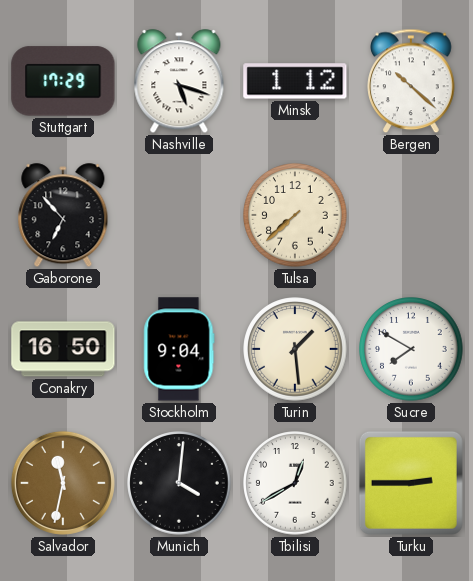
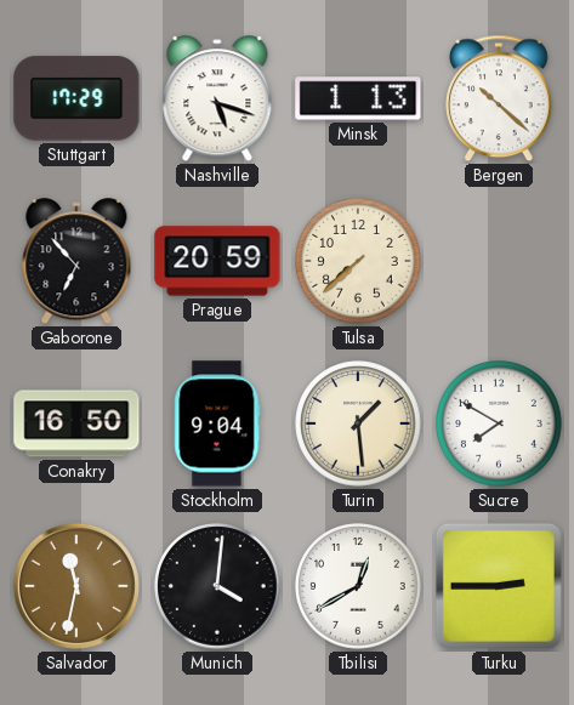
Minsk: 1:12 -> 1:13 (358, 98)
Prague: none -> 20:59 (217, 261)
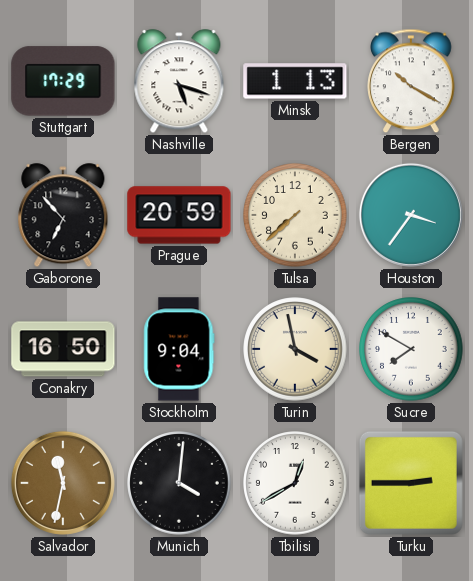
Bergen: 10:22 -> 10:20 (411, 81)
Houston: none -> 3:36 (411, 215)
Turin: 1:29 -> 3:58 (295, 349)
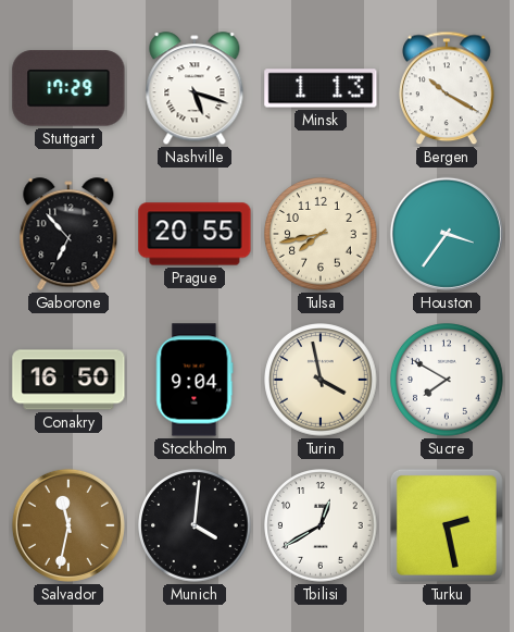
Prague: 20:59 -> 20:55 (195, 234)
Tulsa: 7:38 -> 7:43 (321, 234)
Turku: 2:45 -> 2:28 (447, 525)
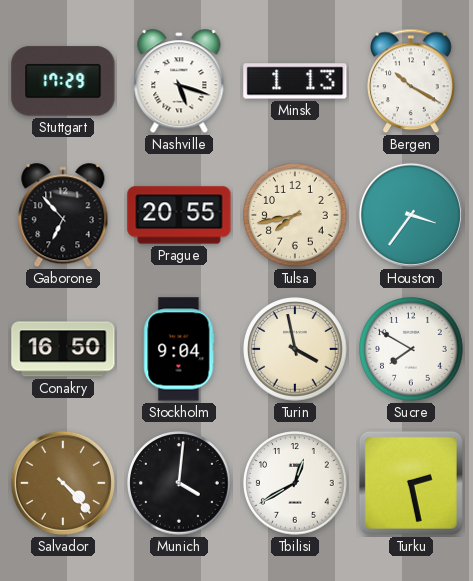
Salvador: 11:32 -> 4:23 (63, 483)
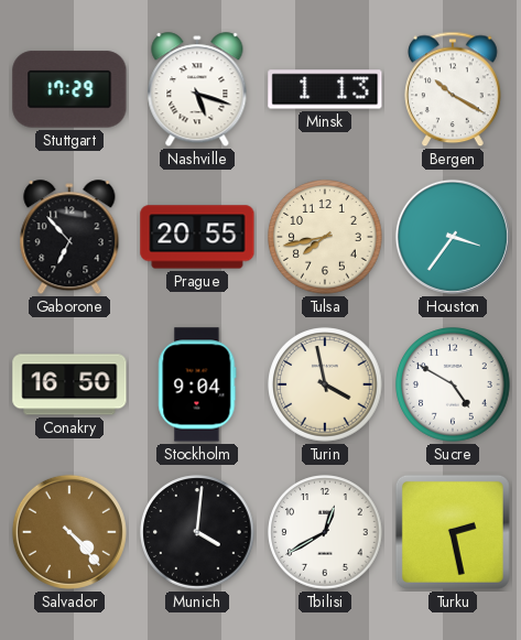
Sucre: 7:50 -> 4:50 (453, 384)
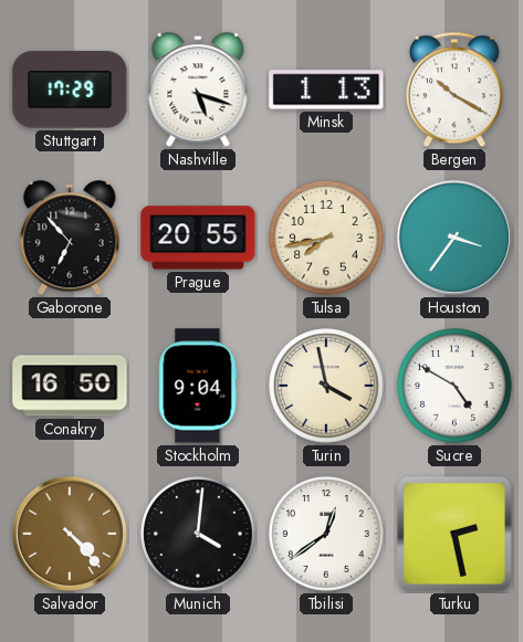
Tbilisi: 12:40 -> 12:39 (326, 534)
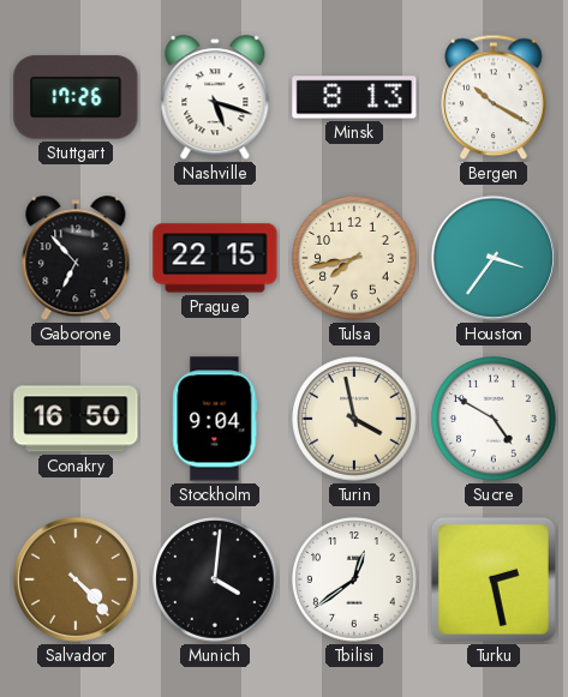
Stuttgart: 17:29 -> 17:26 (76, 97)
Minsk: 1:13 -> 8:13 (354, 97)
Prague: 20:55 -> 22:15 (215, 258)
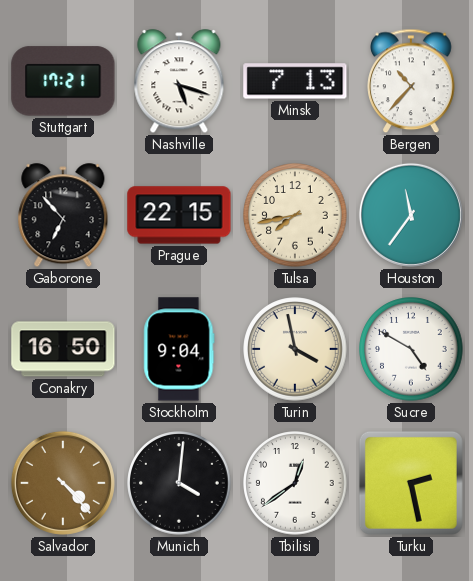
Stuttgart: 17:26 -> 17:21 (63, 81)
Minsk: 8:13 -> 7:13 (295, 81)
Bergen: 10:20 -> 10:37 (411, 81)
Houston: 3:36 -> 11:36 (411, 215)
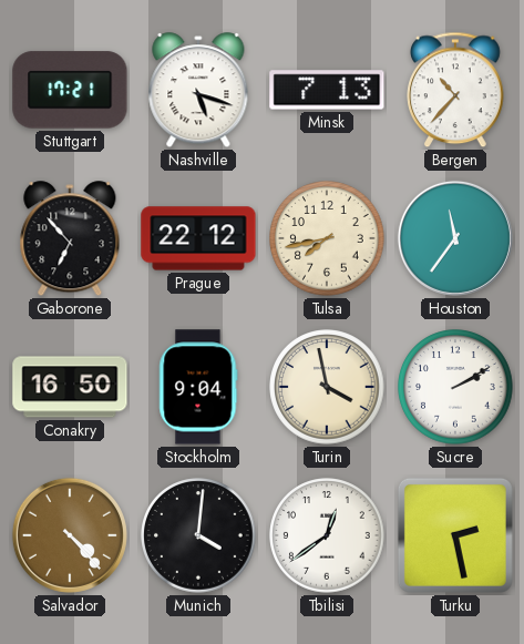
Prague: 22:15 -> 22:12 (198, 238)
Sucre: 4:50 -> 2:10 (455, 387)
